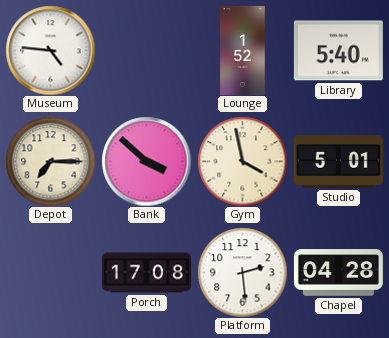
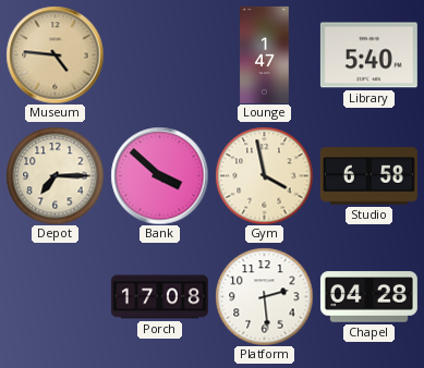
Museum dial: white -> champagne (54, 54)
Lounge: 1:52 -> 1:47 (265, 54)
Studio: 5:01 -> 6:58 (368, 176)
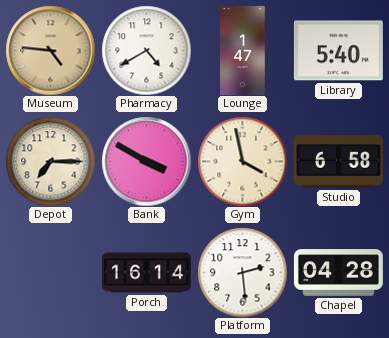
Pharmacy: none -> 4:40 (146, 50)
Bank: 3:52 -> 3:50 (146, 161)
Porch: 17:08 -> 16:14 (146, 273)
